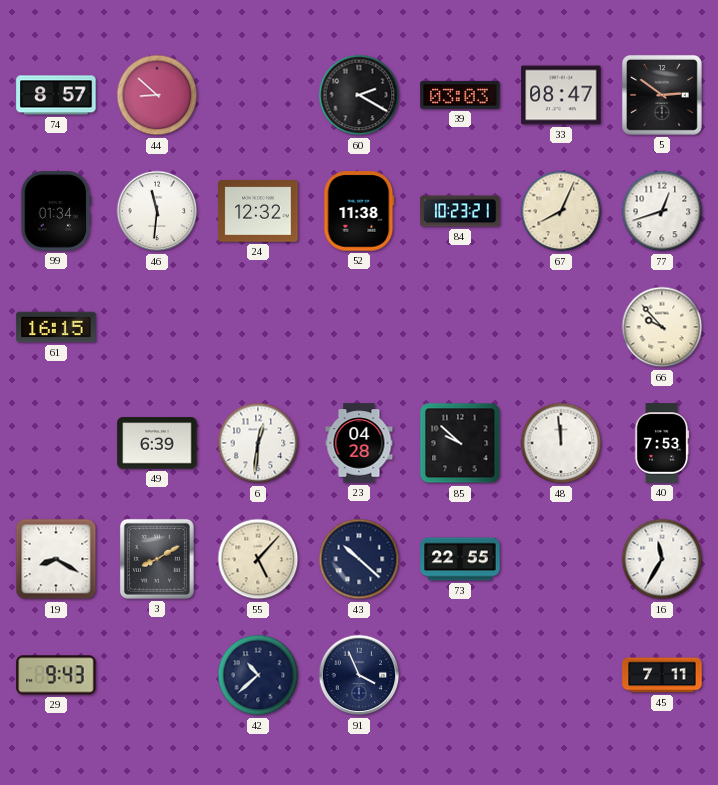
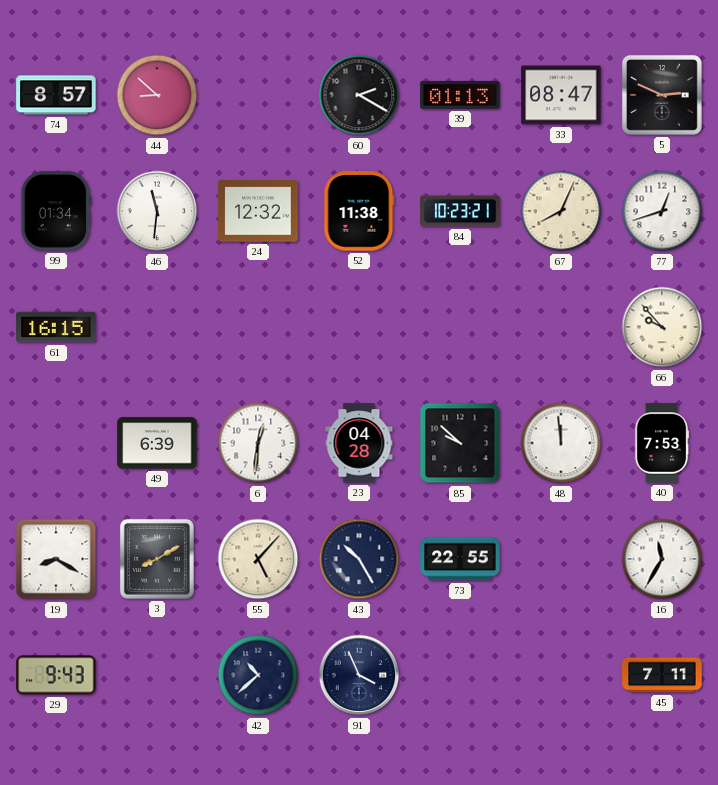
39: 03:03 -> 01:13 (460, 95)
5: 2:51 -> 2:49 (662, 95)
43: 10:22 -> 10:25 (359, 559)
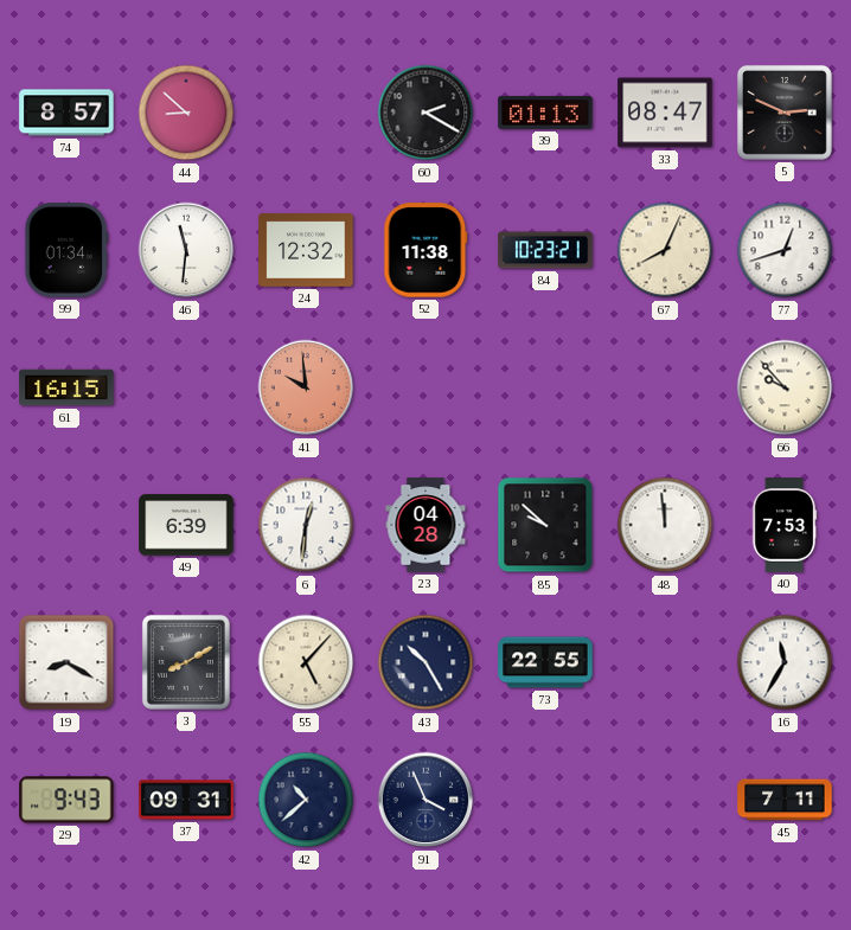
41: none -> 9:59 (306, 387)
37: none -> 09:31 (186, 800)
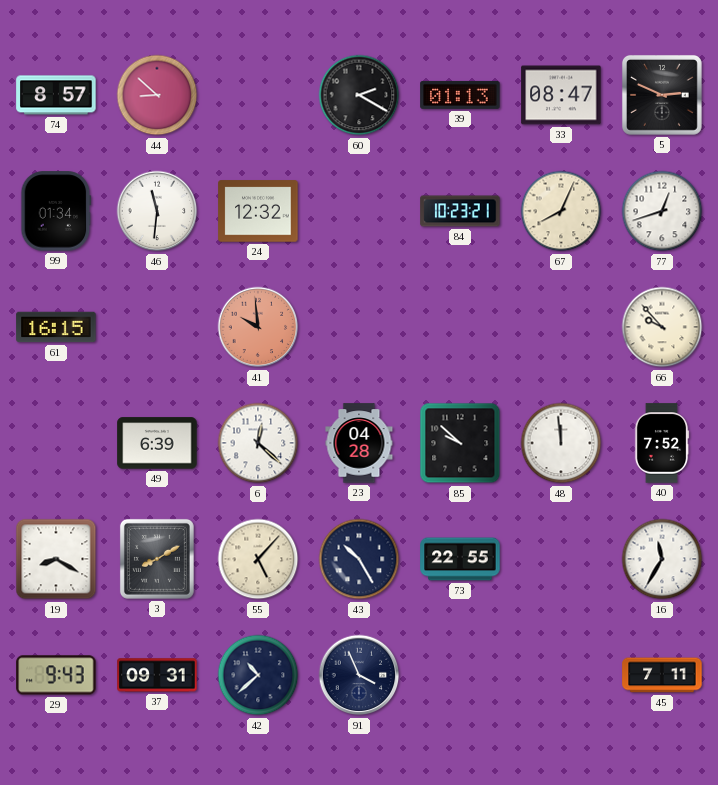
52: 11:38 -> none (426, 250)
6: 12:31 -> 12:22 (258, 443)
40: 7:53 -> 7:52 (662, 443)
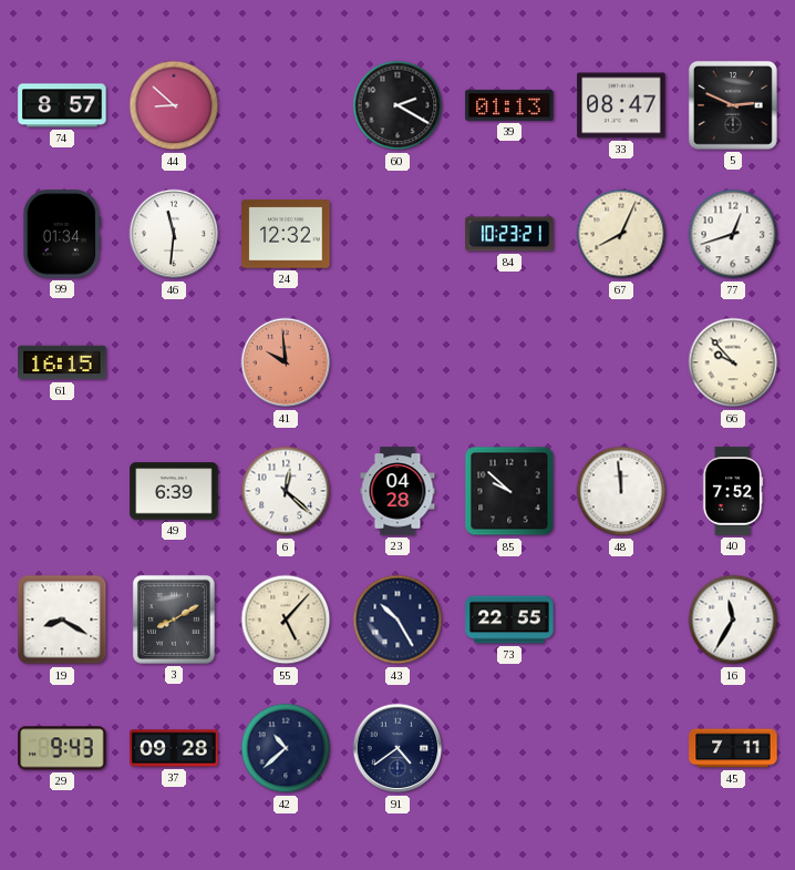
37: 09:31 -> 09:28 (174, 748)
91: 3:56 -> 4:39 (397, 748)
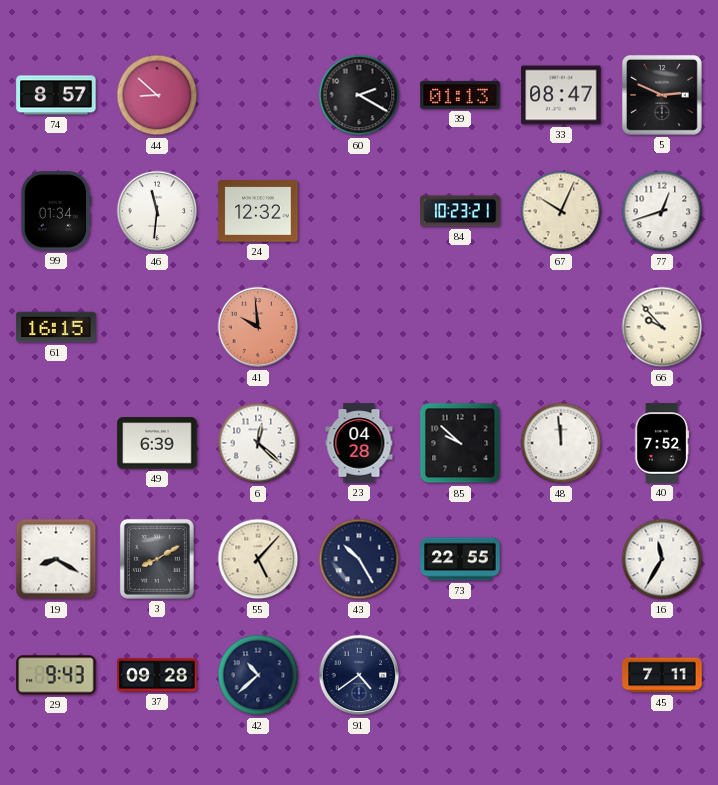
67: 8:04 -> 10:04 (561, 211)
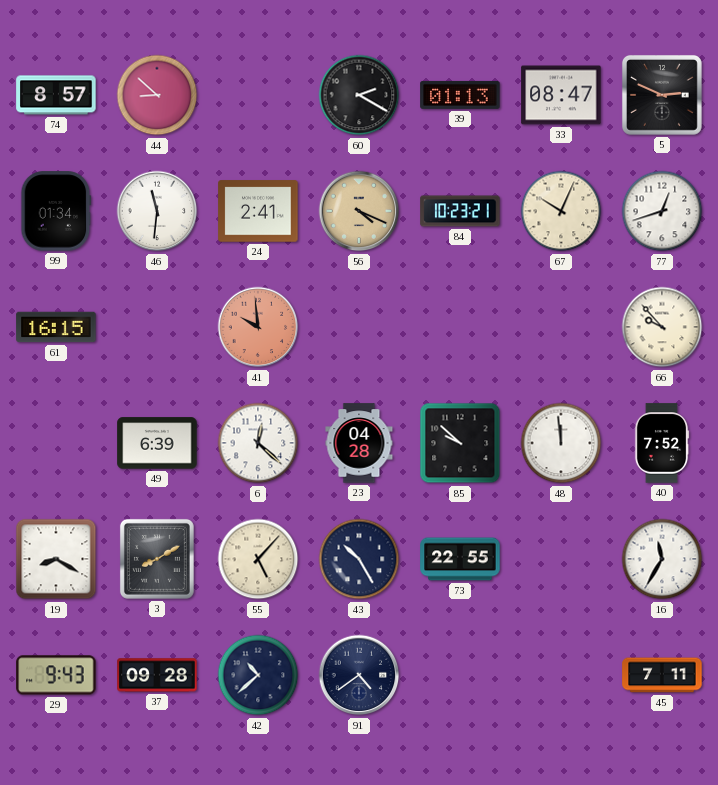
24: 12:32 -> 2:41 (258, 211)
56: none -> 4:19 (359, 211)
